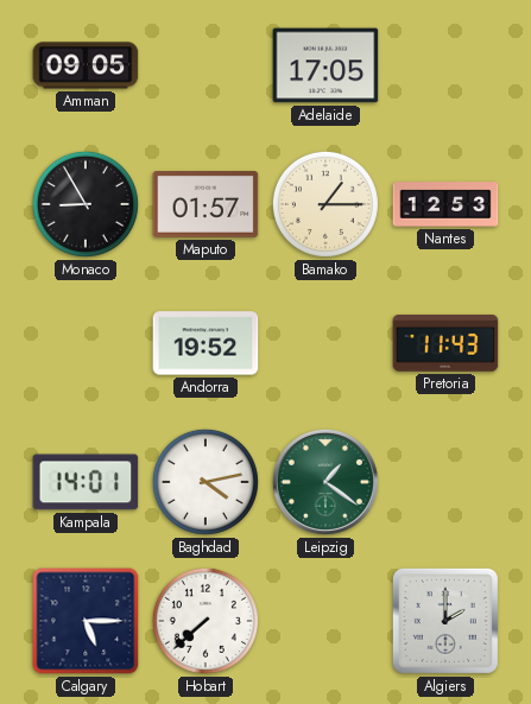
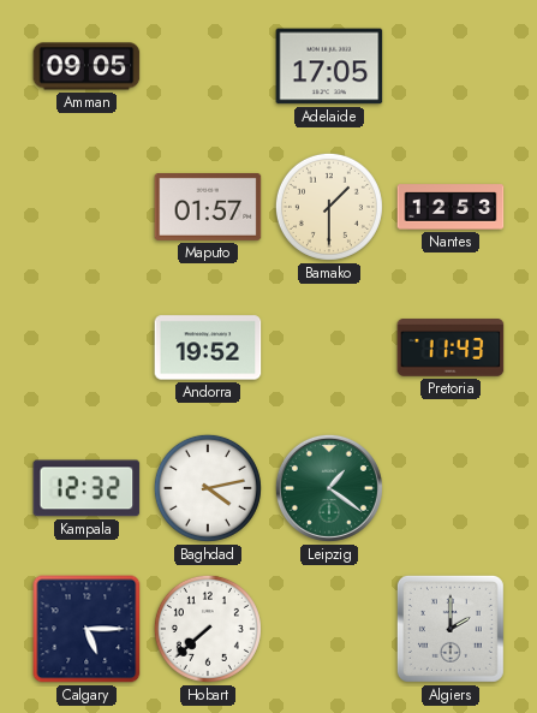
Monaco: 8:55 -> none (86, 204)
Bamako: 1:15 -> 1:30 (329, 207)
Kampala: 14:01 -> 12:32 (86, 488)
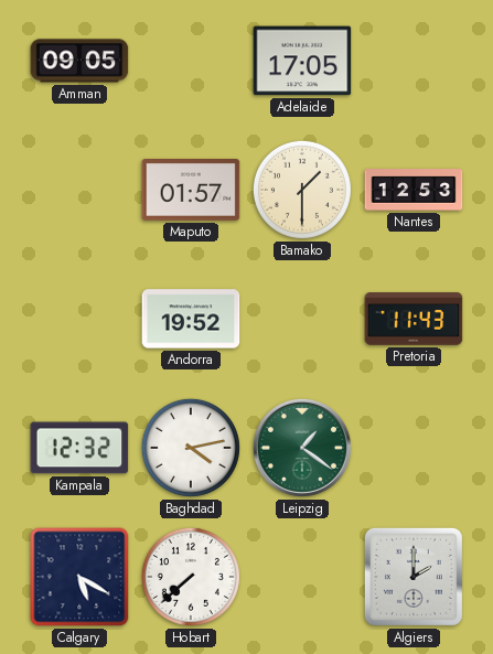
Calgary: 5:15 -> 5:20 (79, 577)
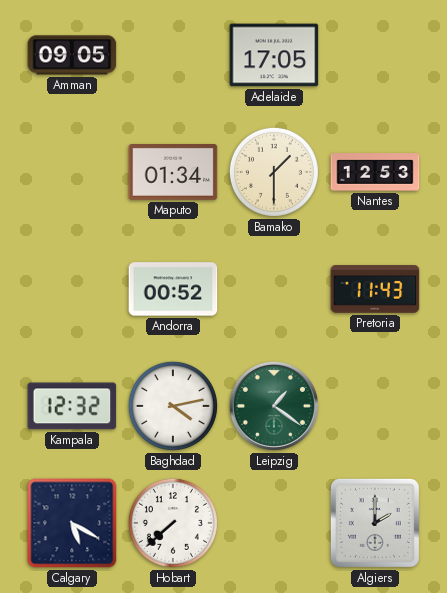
Maputo: 01:57 -> 01:34 (173, 173)
Andorra: 19:52 -> 00:52 (173, 289)
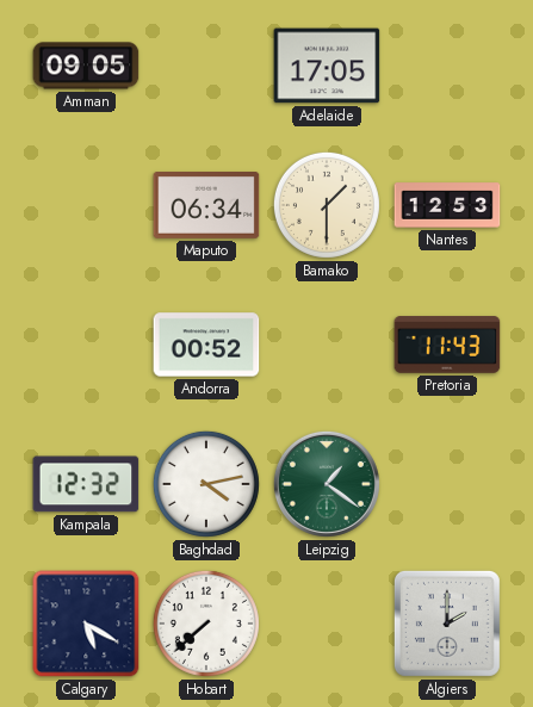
Maputo: 01:34 -> 06:34 (206, 206)
